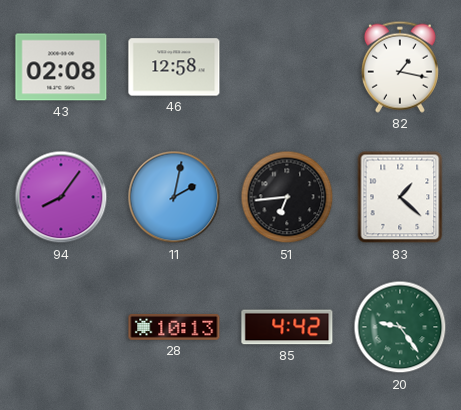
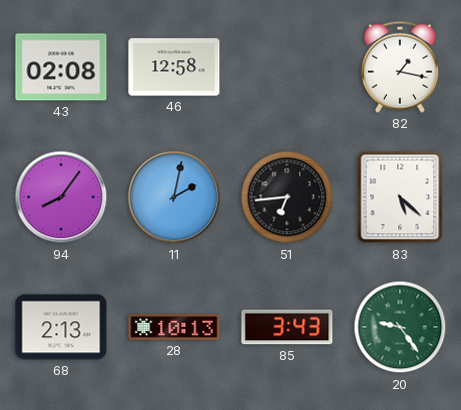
83: 1:22 -> 5:22 (400, 197)
68: none -> 2:13 (61, 327)
85: 4:42 -> 3:43 (287, 327)
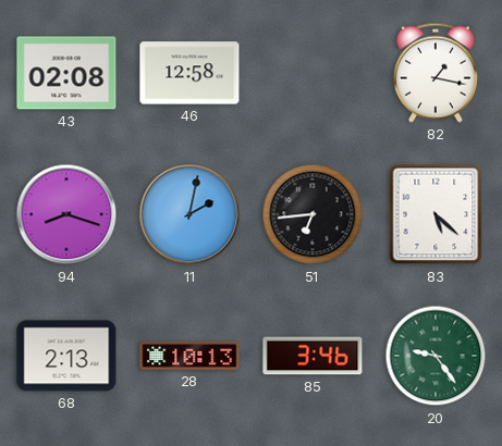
94: 8:06 -> 8:18 (66, 214)
85: 3:43 -> 3:46 (313, 356)
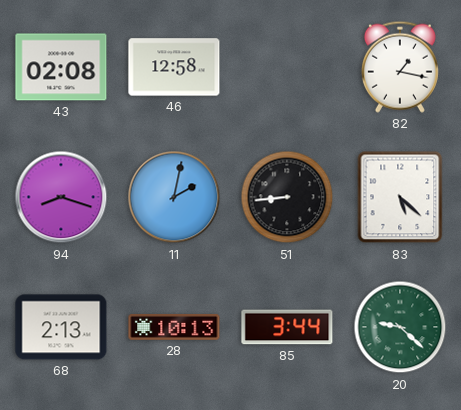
51: 6:44 -> 8:44 (287, 197)
85: 3:46 -> 3:44 (287, 327)
20: 9:24 -> 9:22 (400, 327)
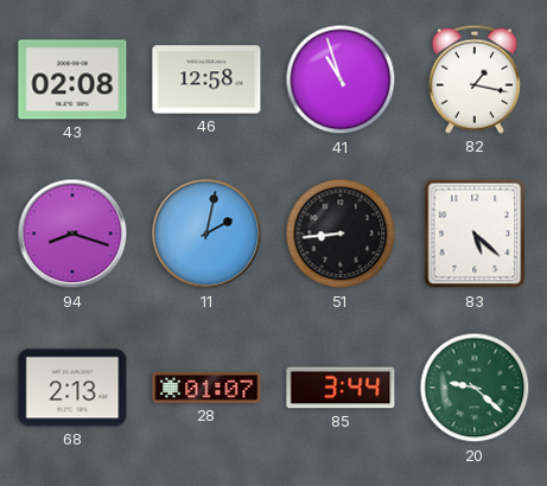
41: none -> 10:57 (341, 79)
28: 10:13 -> 01:07 (206, 388)
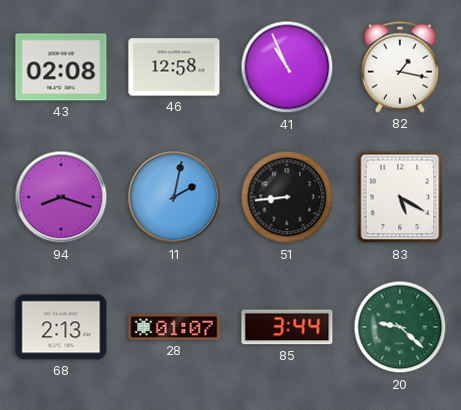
41: 10:57 -> 10:56 (287, 67)
83: 5:22 -> 5:20 (400, 197)
